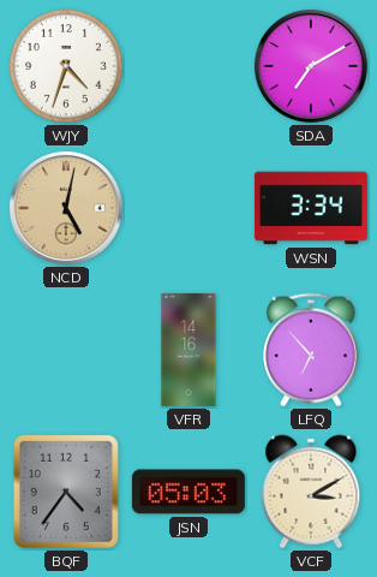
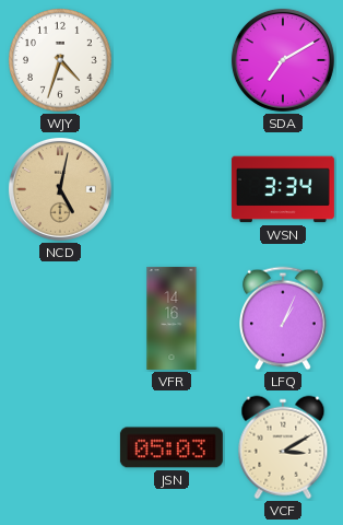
LFQ: 6:53 -> 1:04 (284, 318)
BQF: 4:36 -> none (66, 492)
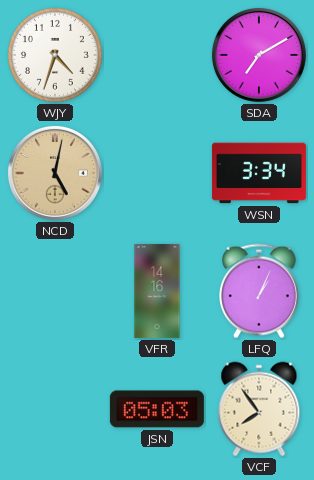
VCF: 3:10 -> 7:54 (259, 409)
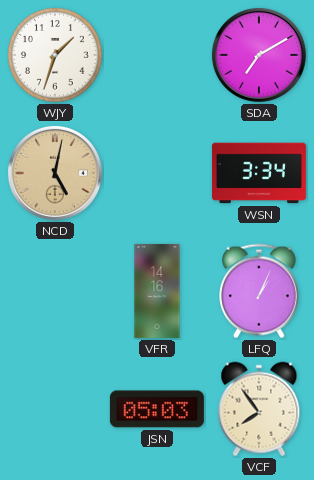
WJY: 4:33 -> 1:33 (56, 56)
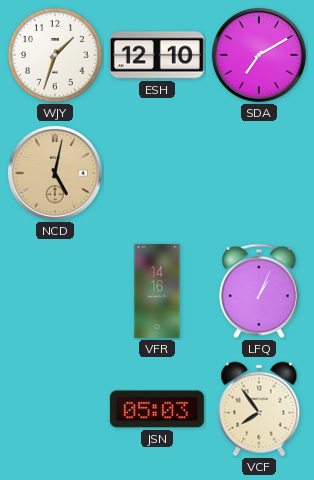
ESH: none -> 12:10 (157, 55)
WSN: 3:34 -> none (259, 173)
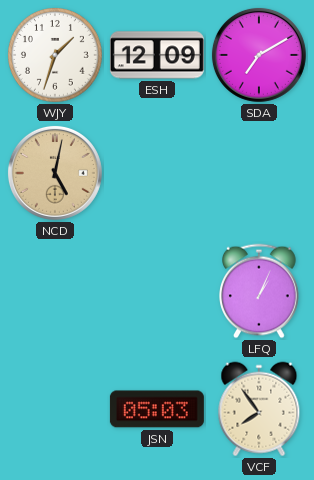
ESH: 12:10 -> 12:09 (157, 55)
VFR: 14:16 -> none (157, 291)
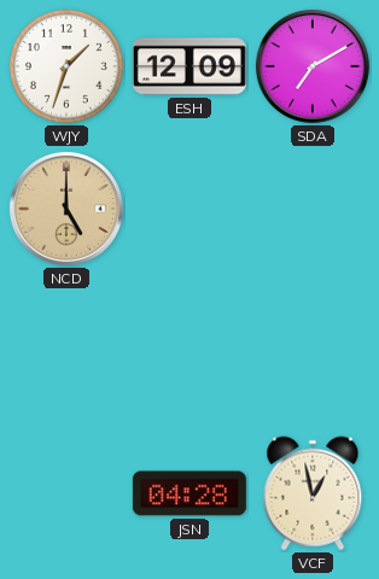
NCD: 5:02 -> 5:00 (66, 209)
LFQ: 1:04 -> none (260, 291)
JSN: 05:03 -> 04:28 (189, 493)
VCF: 7:54 -> 12:58 (313, 493)
